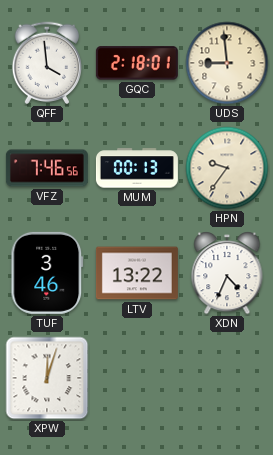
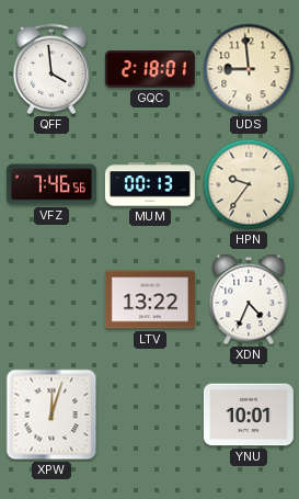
TUF: 3:46 -> none (47, 273)
YNU: none -> 10:01 (249, 415)
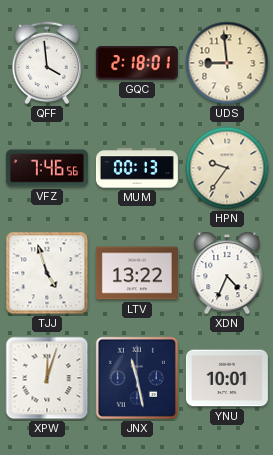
TJJ: none -> 4:57 (47, 273)
JNX: none -> 11:28 (137, 378)
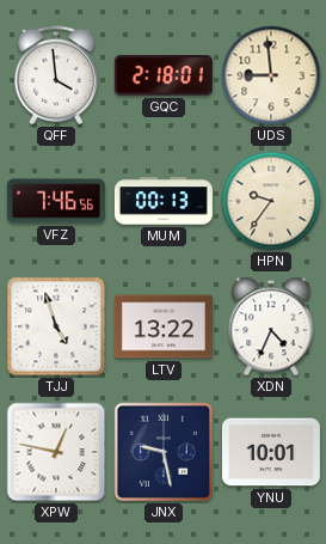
XPW: 12:03 -> 12:47 (56, 452)
JNX: 11:28 -> 9:28 (164, 452)
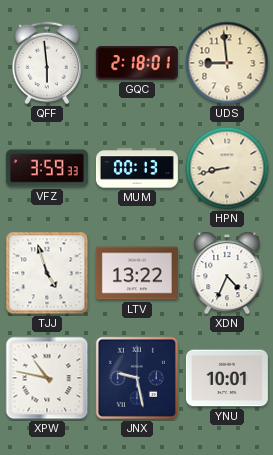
QFF: 3:59 -> 5:59 (47, 63)
VFZ: 7:46 -> 3:59 (47, 168)
HPN: 9:36 -> 8:43 (227, 168)
XPW: 12:47 -> 10:47 (47, 378)
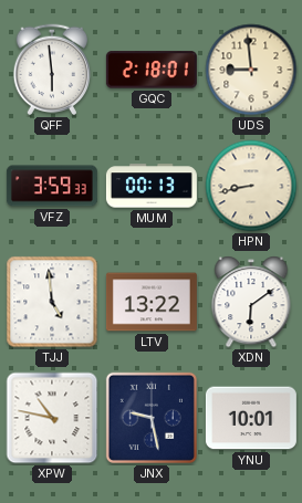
TJJ: 4:57 -> 4:59 (52, 302)
XDN: 4:34 -> 6:09 (251, 302)
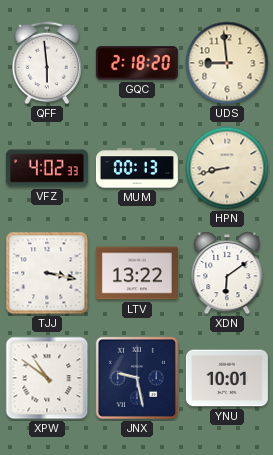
GQC: 2:18:01 -> 2:18:20 (137, 63)
VFZ: 3:59 -> 4:02 (47, 168)
TJJ: 4:59 -> 3:17 (47, 273)
XPW: 10:47 -> 10:51 (47, 378)
